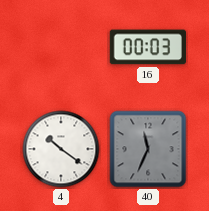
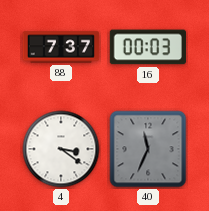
88: none -> 7:37 (61, 47)
4: 10:21 -> 3:21 (61, 149)
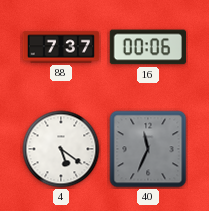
16: 00:03 -> 00:06 (148, 47)
4: 3:21 -> 5:21 (61, 149)
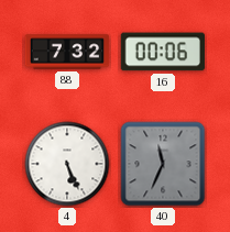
88: 7:37 -> 7:32 (67, 52)
4: 5:21 -> 5:26 (67, 164)
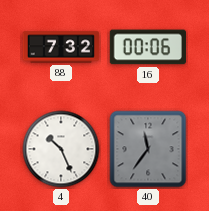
4: 5:26 -> 10:26 (61, 149)
40: 11:34 -> 11:36 (148, 149)
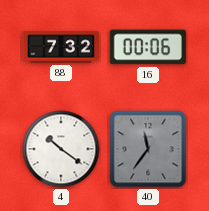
4: 10:26 -> 10:21 (61, 149)
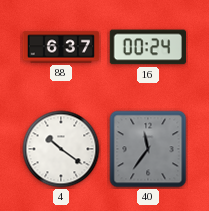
88: 7:32 -> 6:37 (61, 47)
16: 00:06 -> 00:24 (148, 47)
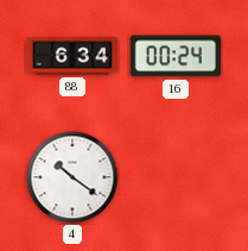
88: 6:37 -> 6:34 (72, 56)
40: 11:36 -> none (148, 149)
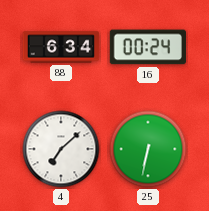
4: 10:21 -> 7:08 (61, 149)
25: none -> 6:32 (148, 149)
